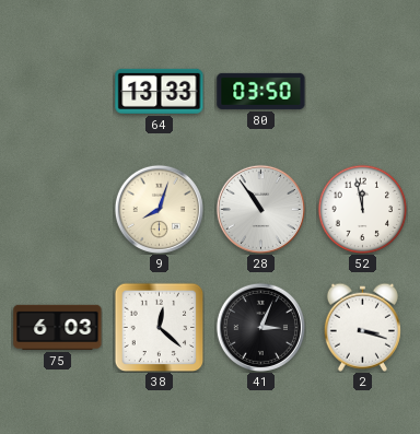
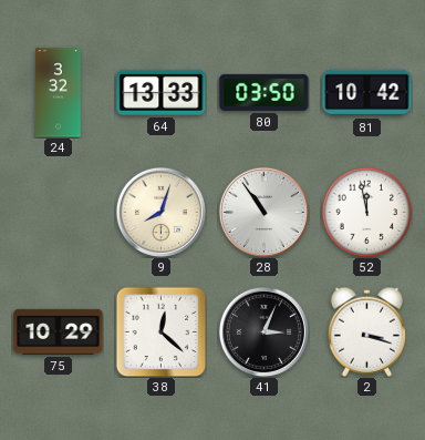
24: none -> 3:32 (59, 93)
81: none -> 10:42 (367, 93)
75: 6:03 -> 10:29 (59, 331)
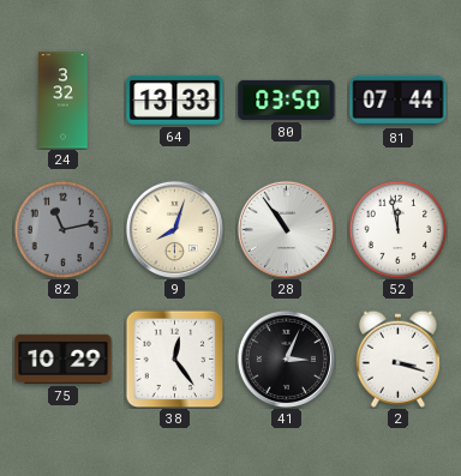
81: 10:42 -> 07:44 (399, 101)
82: none -> 11:13 (62, 229)
38: 12:22 -> 12:24 (174, 358)
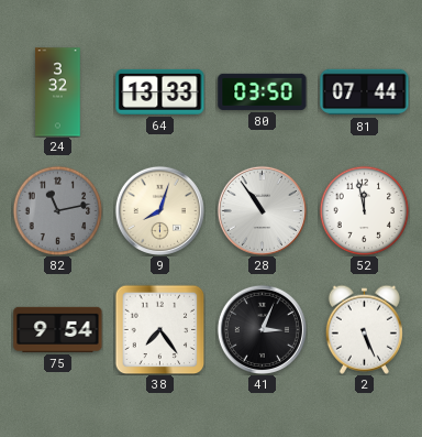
75: 10:29 -> 9:54 (58, 329)
38: 12:24 -> 7:24 (159, 329)
2: 3:18 -> 5:26 (364, 329)
